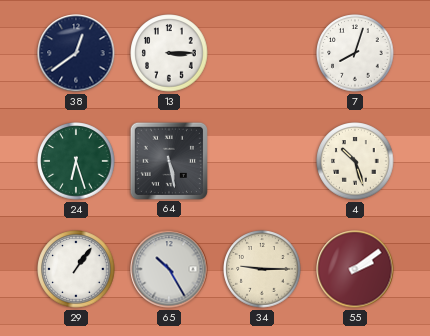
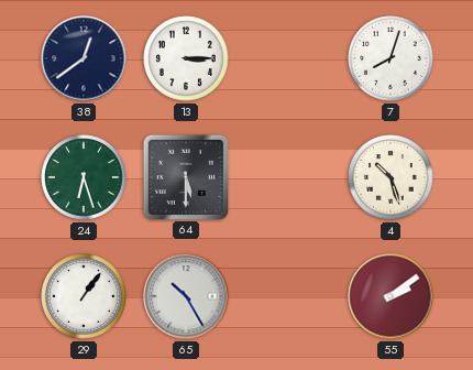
64: 5:28 -> 5:30 (185, 176)
34: 9:15 -> none (262, 269)
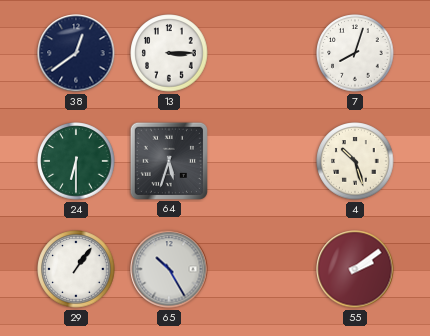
24: 6:27 -> 6:30 (76, 161)
64: 5:30 -> 5:33 (168, 160)
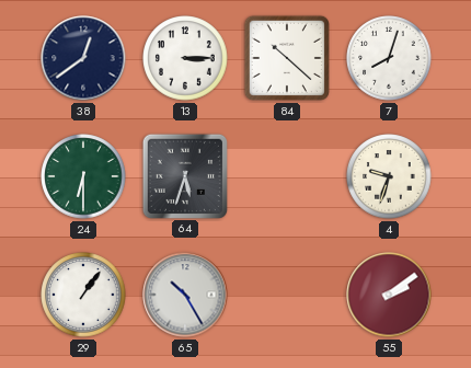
84: none -> 10:22 (287, 58)
4: 10:27 -> 9:33 (389, 176)
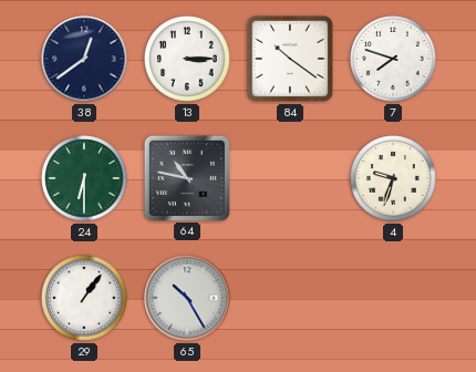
84: 10:22 -> 10:21 (290, 59)
7: 8:03 -> 7:48 (393, 59)
64: 5:33 -> 10:47 (186, 177)
55: 2:09 -> none (389, 295)
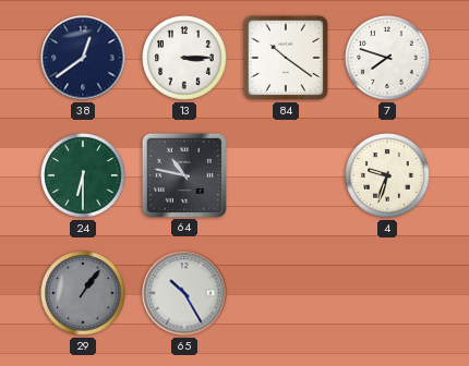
29 dial: white -> grey (83, 293)
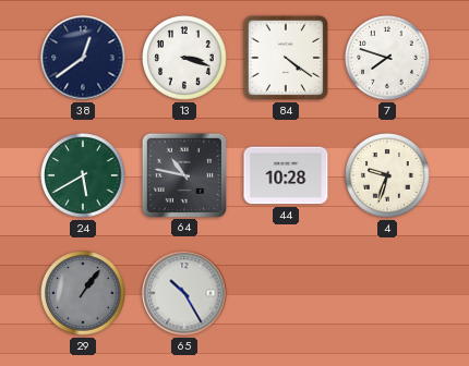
13: 3:15 -> 3:18 (184, 58)
84: 10:21 -> 4:21 (286, 58)
24: 6:30 -> 5:40 (83, 175)
44: none -> 10:28 (286, 175)
